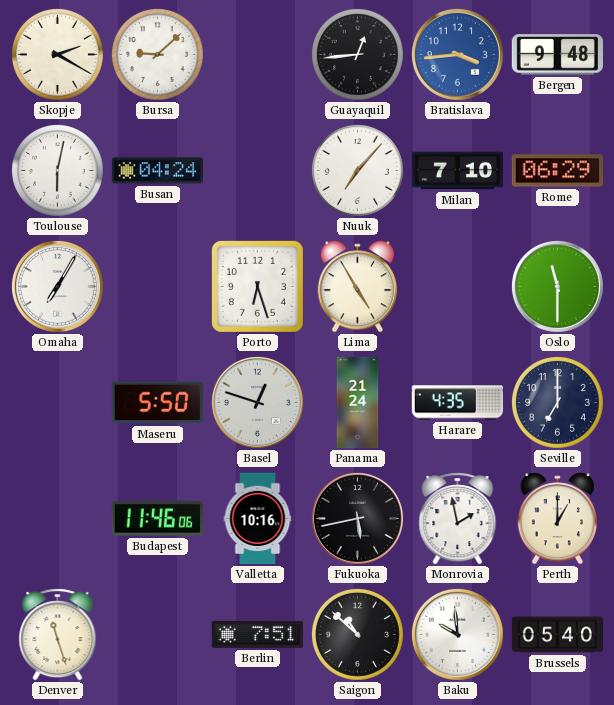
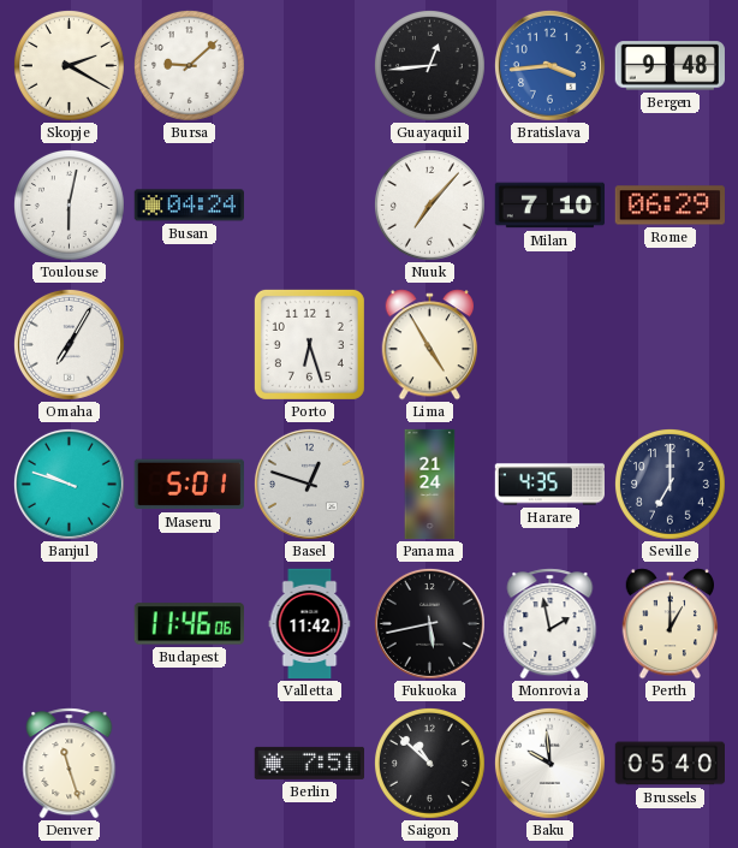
Oslo: 11:30 -> none (557, 286)
Banjul: none -> 9:48 (69, 484)
Maseru: 5:50 -> 5:01 (189, 485)
Valletta: 10:16 -> 11:42 (310, 624)
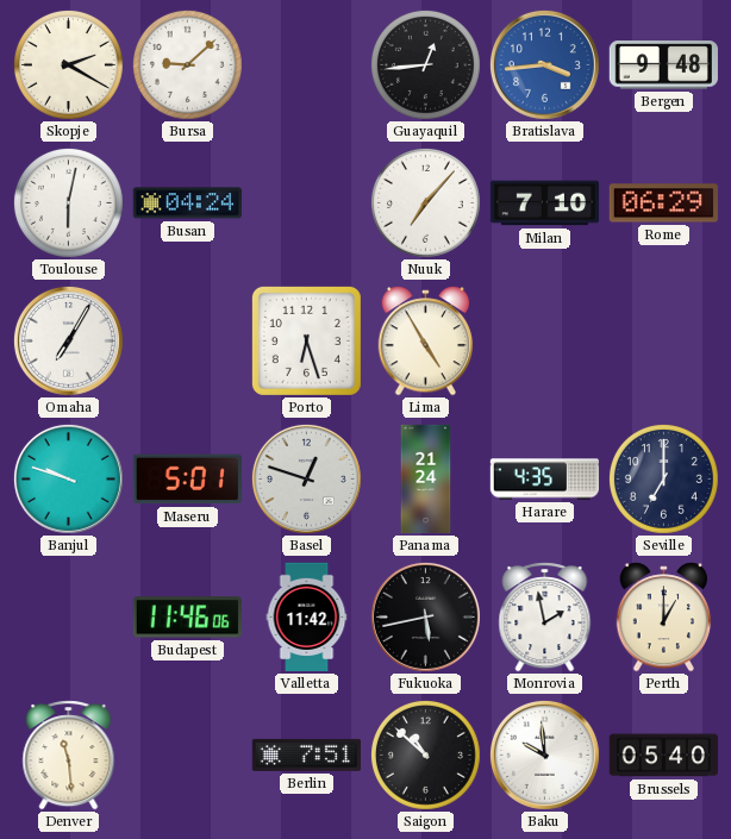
Denver: 11:27 -> 11:29 (69, 756)
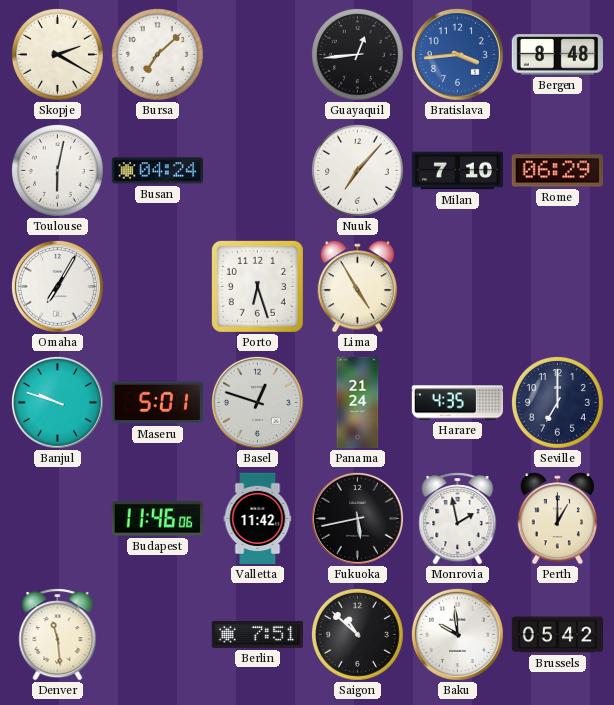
Bursa: 9:08 -> 7:08 (157, 54)
Bergen: 9:48 -> 8:48 (557, 55)
Brussels: 05:40 -> 05:42 (557, 635)
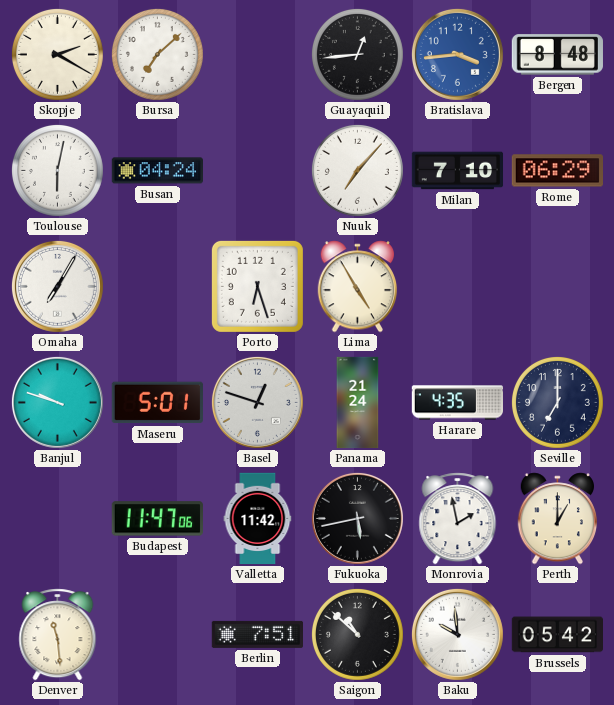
Budapest: 11:46 -> 11:47 (157, 519)
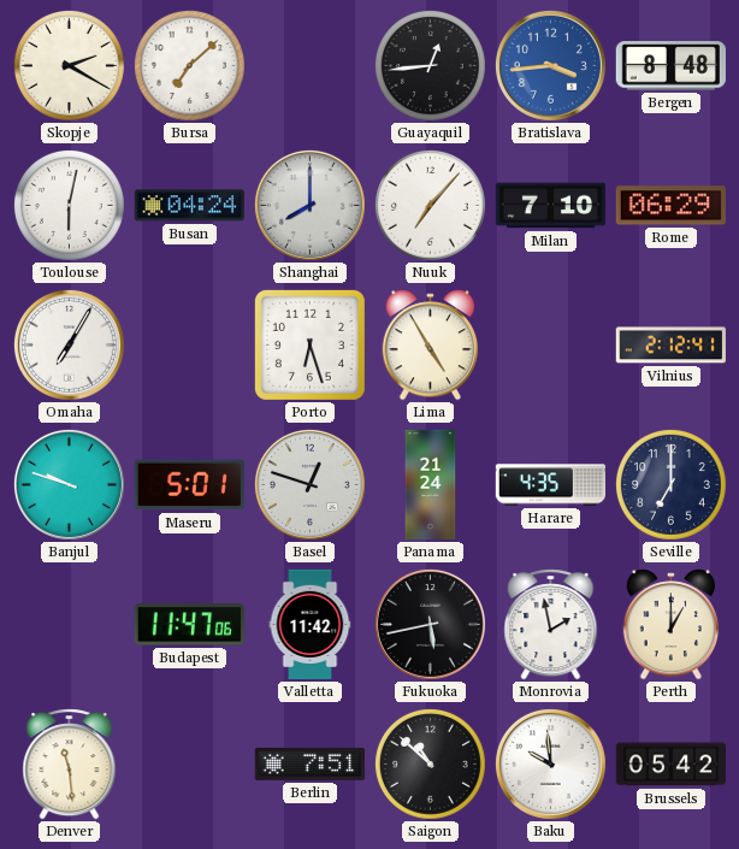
Shanghai: none -> 8:00 (309, 205)
Vilnius: none -> 2:12 (670, 346)
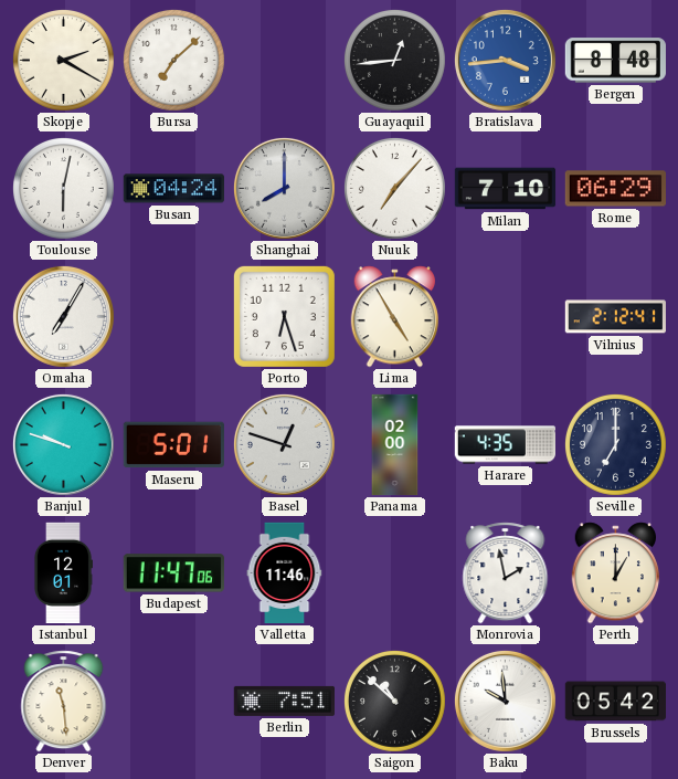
Panama: 21:24 -> 02:00 (395, 445)
Istanbul: none -> 12:01 (63, 573)
Valletta: 11:42 -> 11:46 (285, 573)
Fukuoka: 5:43 -> none (430, 624)
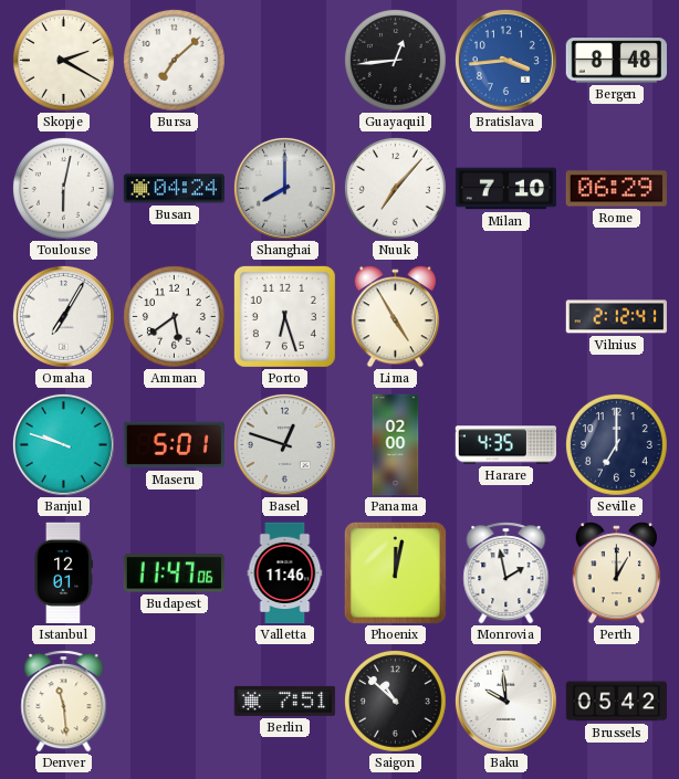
Amman: none -> 5:39 (174, 316)
Phoenix: none -> 12:02 (395, 572)
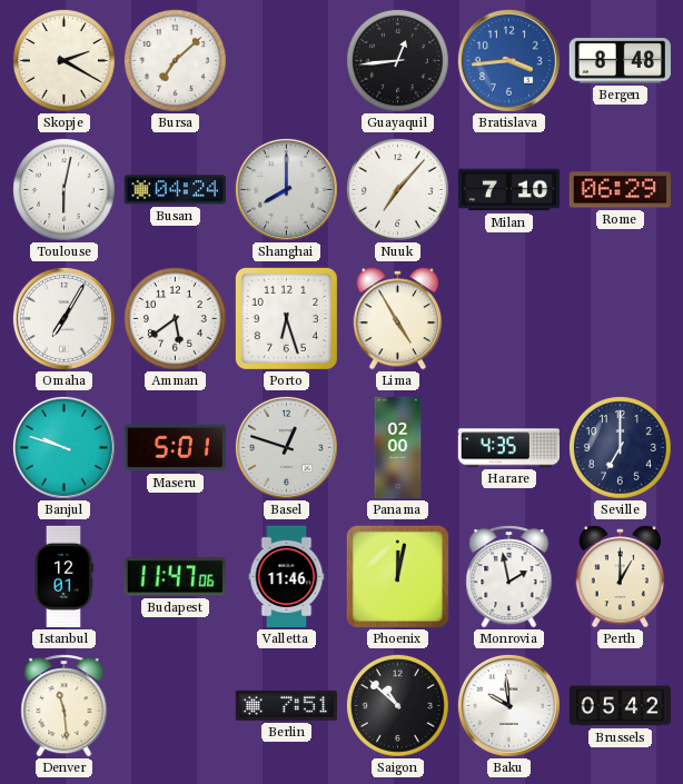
Vilnius: 2:12 -> none (616, 317)
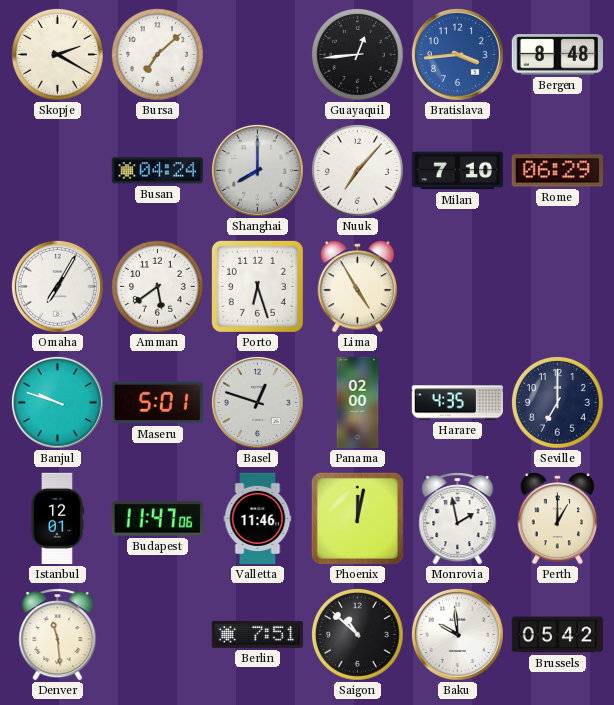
Toulouse: 6:02 -> none (63, 189)
